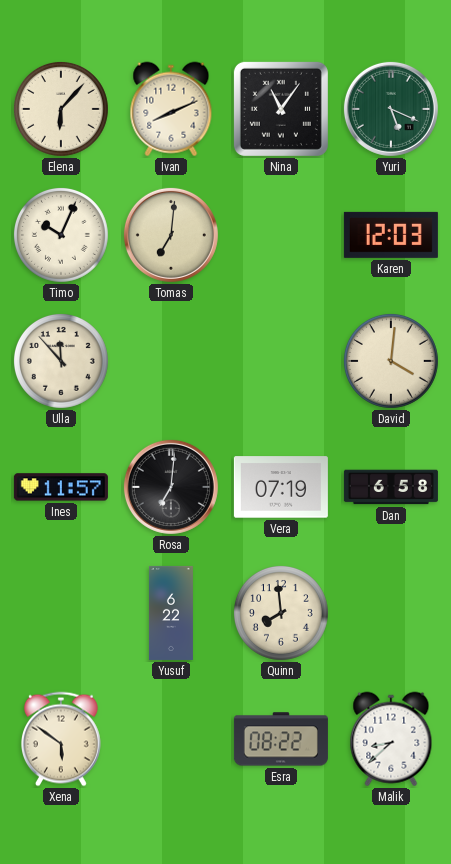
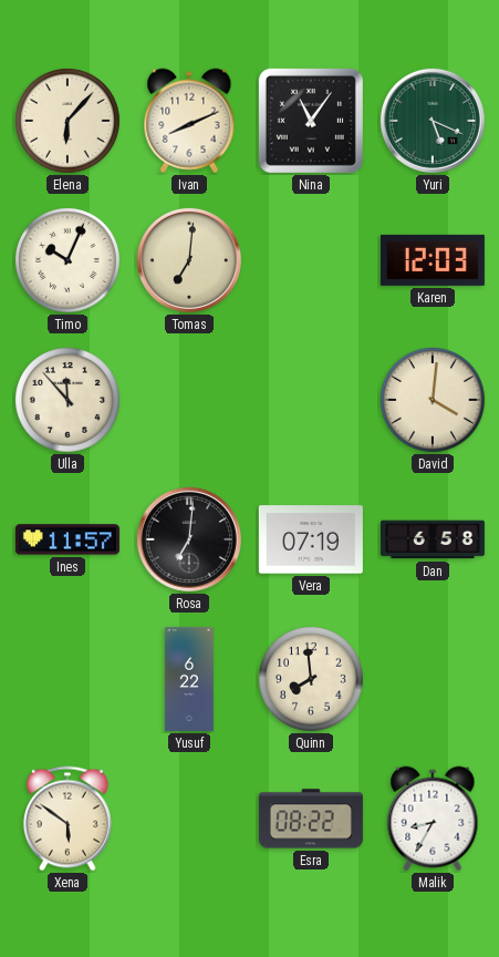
Malik: 8:38 -> 8:35 (433, 819)
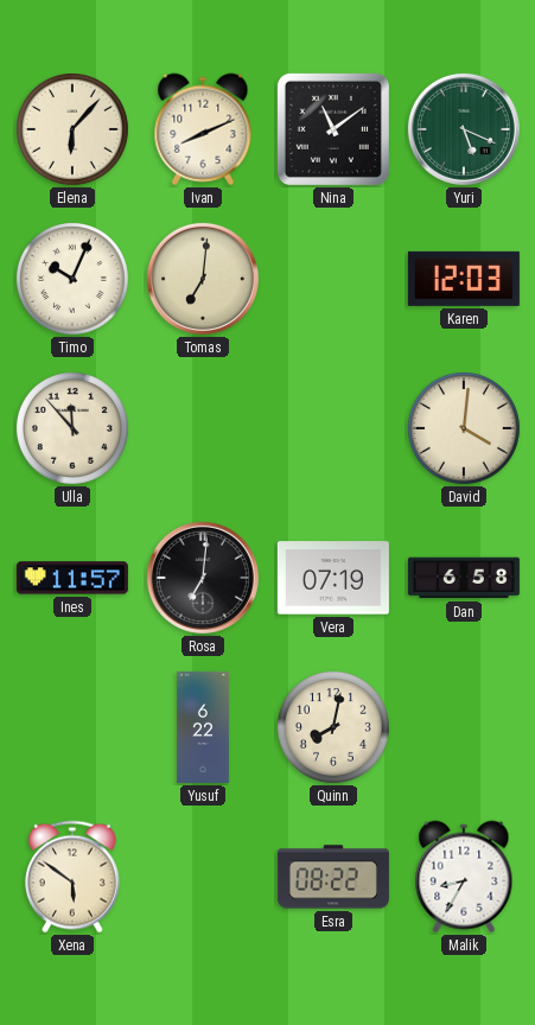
Nina: 11:06 -> 11:09 (333, 129)
Quinn: 7:59 -> 8:02 (333, 727)
